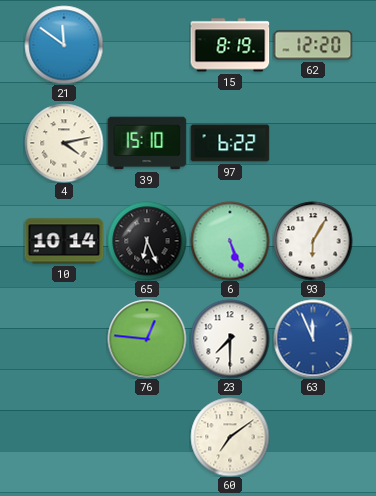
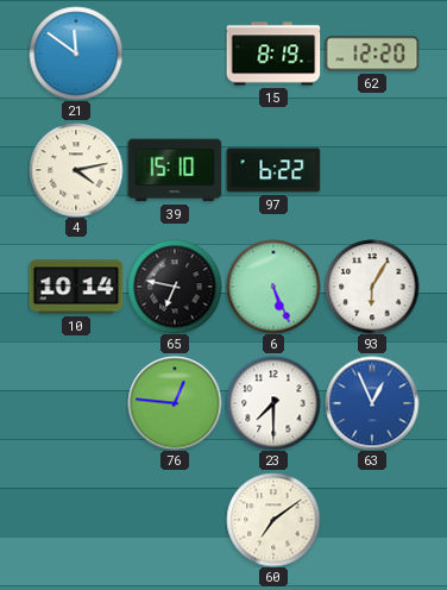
65: 6:26 -> 6:47 (175, 287)
63: 11:56 -> 12:56 (372, 403)
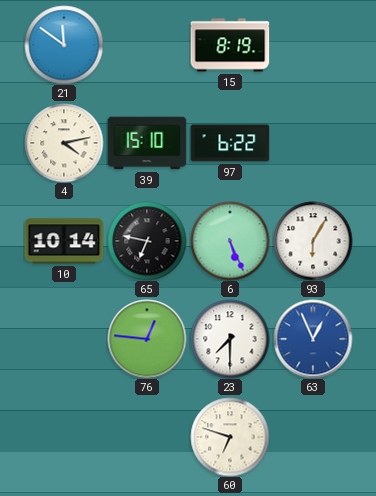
62: 12:20 -> none (372, 54)
60: 7:09 -> 6:48 (230, 437)
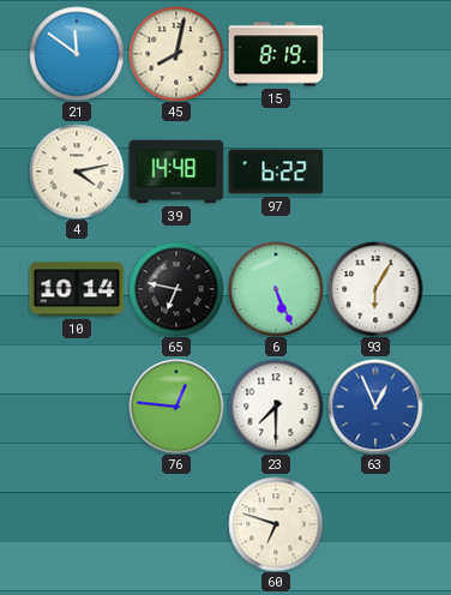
45: none -> 8:02 (176, 54)
39: 15:10 -> 14:48 (176, 172)
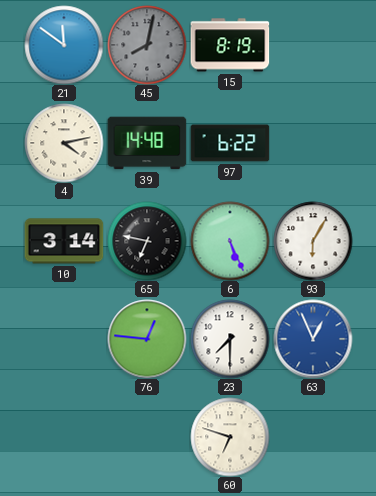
45 dial: cream -> grey (147, 45)
10: 10:14 -> 3:14 (64, 241)
